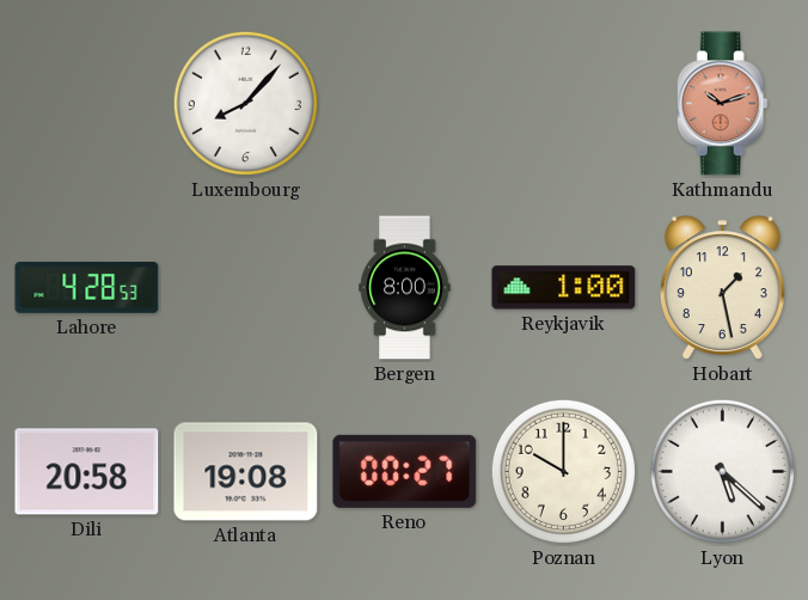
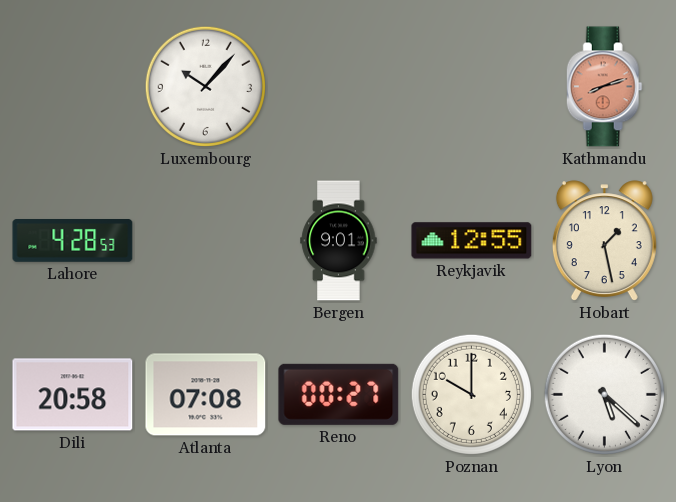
Luxembourg: 8:07 -> 10:07 (205, 86)
Kathmandu: 10:12 -> 8:12 (604, 87)
Bergen: 8:00 -> 9:01 (339, 241)
Reykjavik: 1:00 -> 12:55 (472, 241)
Atlanta: 19:08 -> 07:08 (206, 395)
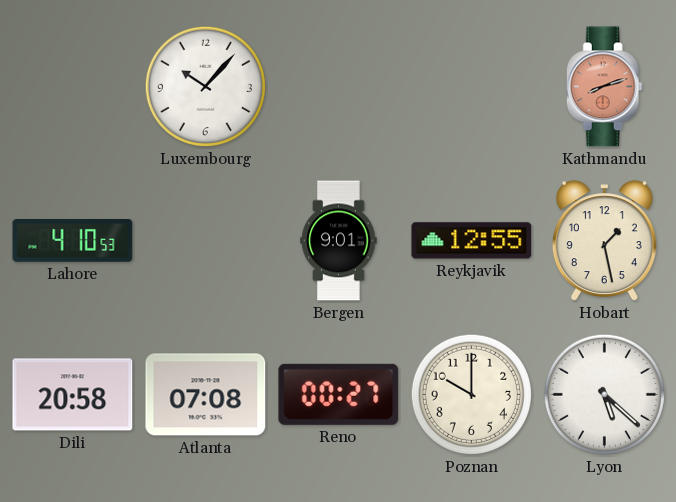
Lahore: 4:28 -> 4:10 (73, 241)
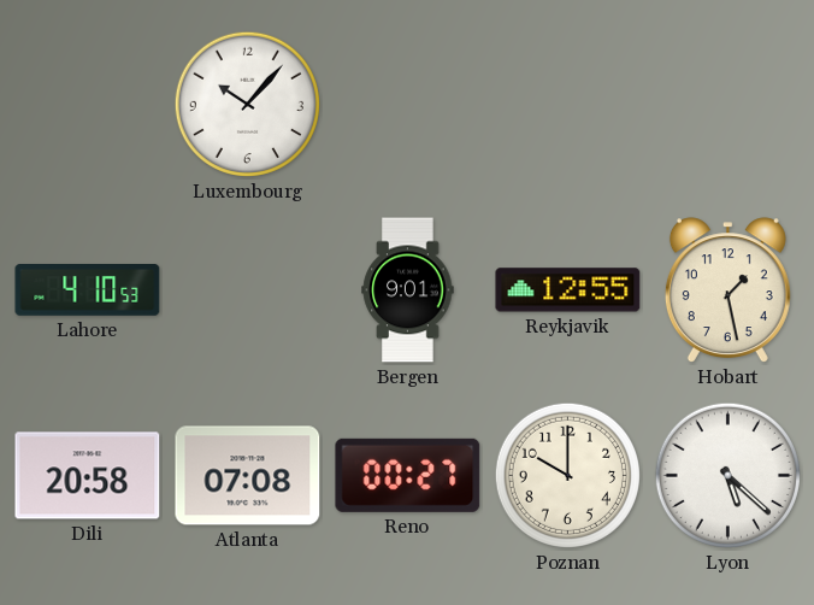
Kathmandu: 8:12 -> none (604, 87)
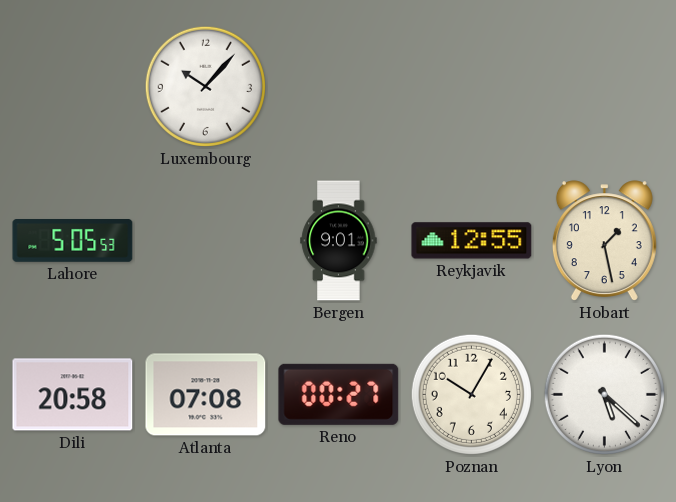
Lahore: 4:10 -> 5:05 (73, 241)
Poznan: 10:00 -> 10:05 (471, 394)
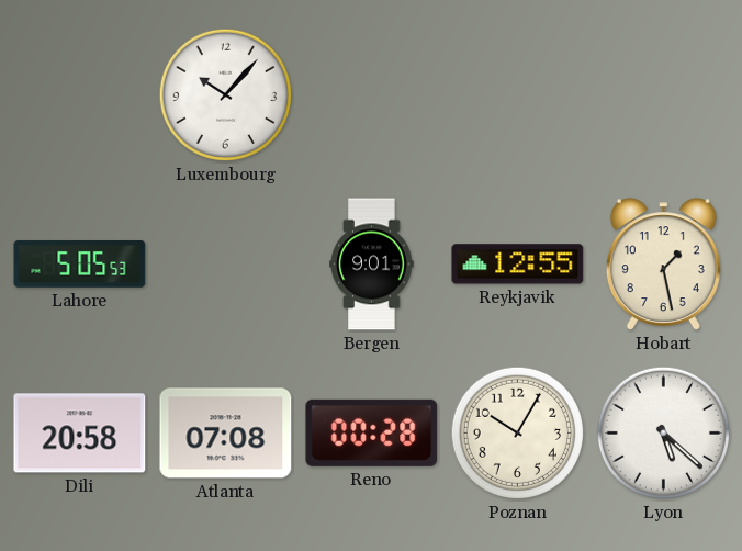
Reno: 00:27 -> 00:28 (372, 432)
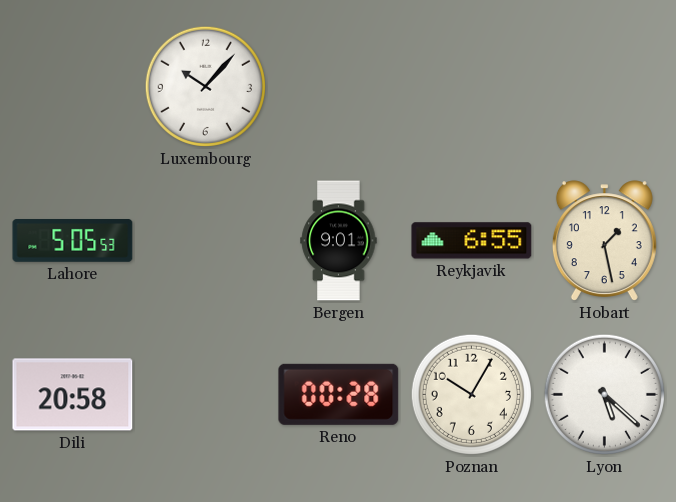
Reykjavik: 12:55 -> 6:55 (472, 241)
Atlanta: 07:08 -> none (226, 434)
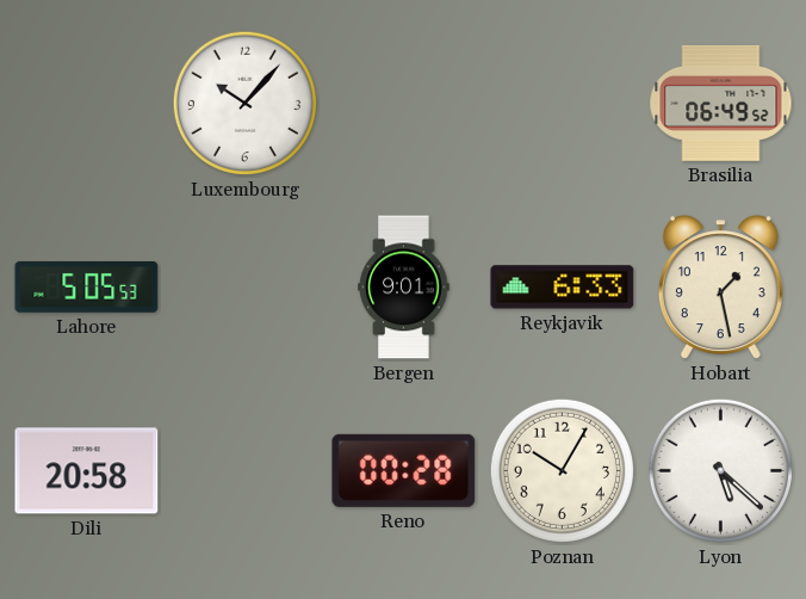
Brasilia: none -> 06:49 (721, 103)
Reykjavik: 6:55 -> 6:33 (563, 288)
